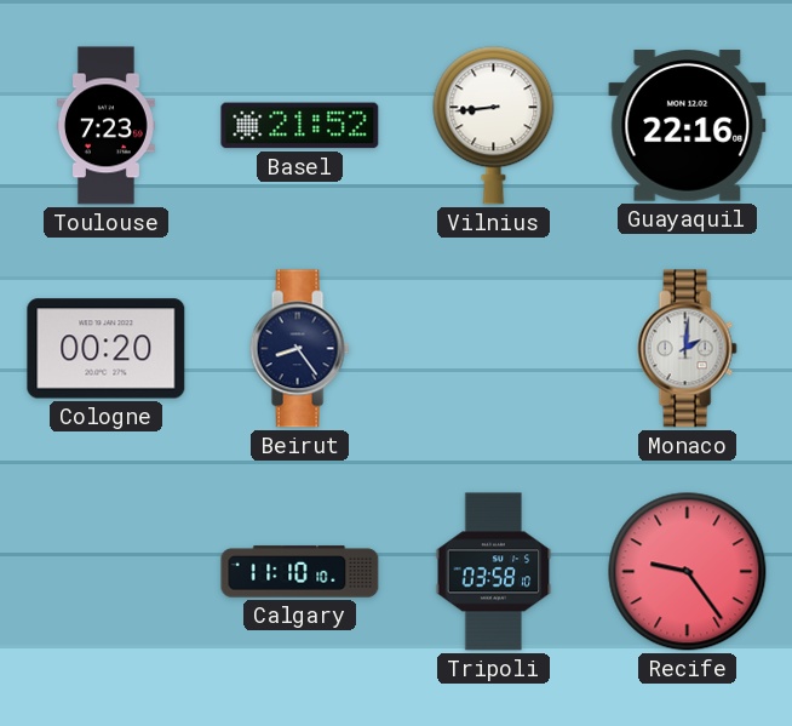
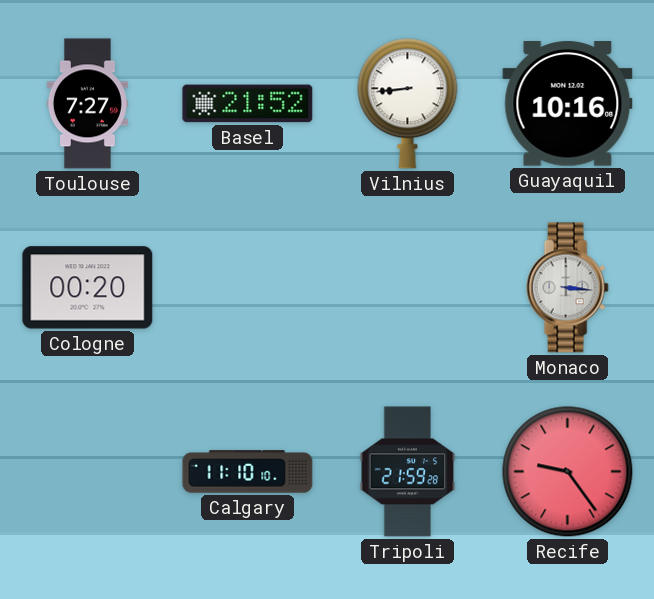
Toulouse: 7:23 -> 7:27 (87, 104)
Guayaquil: 22:16 -> 10:16 (568, 104)
Beirut: 8:24 -> none (299, 349)
Monaco: 2:01 -> 3:16 (567, 288)
Tripoli: 03:58 -> 21:59 (408, 472)
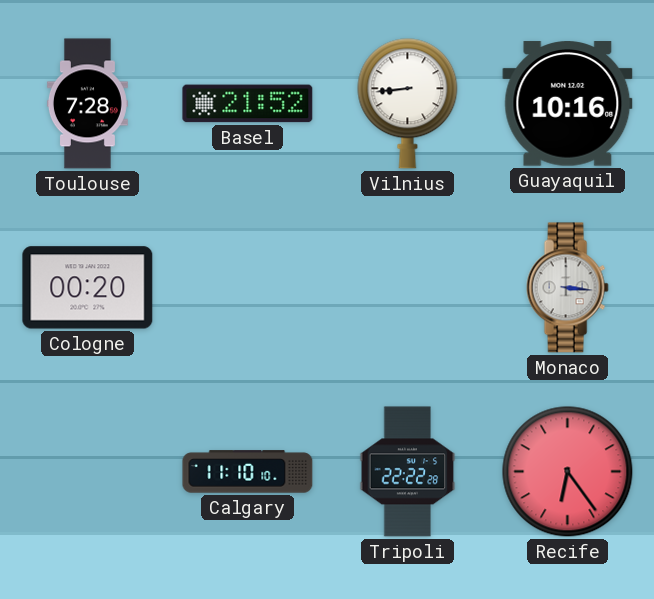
Toulouse: 7:27 -> 7:28 (87, 104)
Tripoli: 21:59 -> 22:22 (408, 472)
Recife: 9:24 -> 6:24 (568, 472)
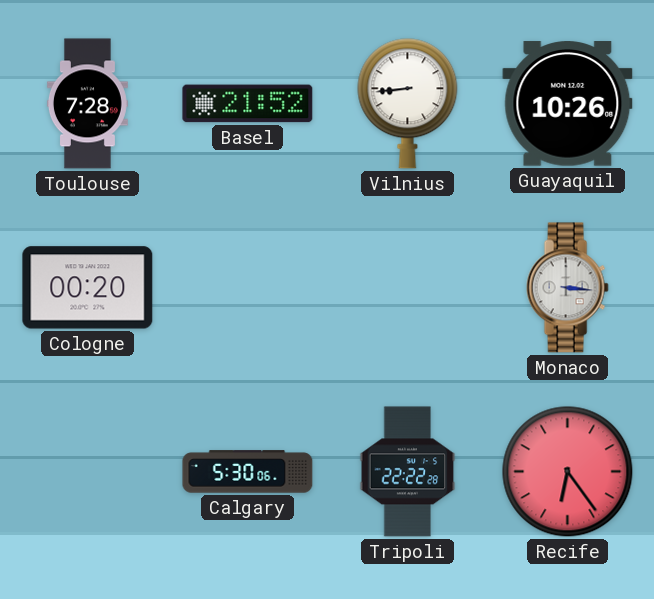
Guayaquil: 10:16 -> 10:26 (568, 104)
Calgary: 11:10 -> 5:30 (248, 472)
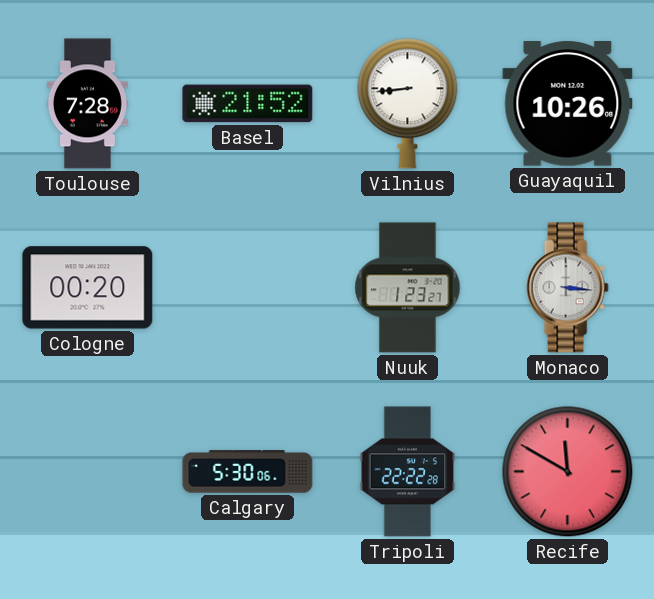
Nuuk: none -> 1:23 (408, 288)
Recife: 6:24 -> 11:50 (568, 472)
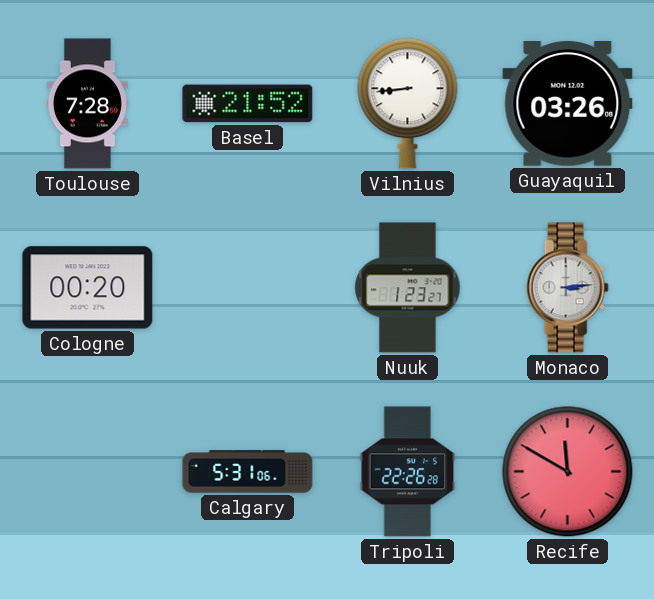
Guayaquil: 10:26 -> 03:26 (568, 104)
Monaco: 3:16 -> 3:14 (567, 288)
Calgary: 5:30 -> 5:31 (248, 472)
Tripoli: 22:22 -> 22:26 (408, 472)
